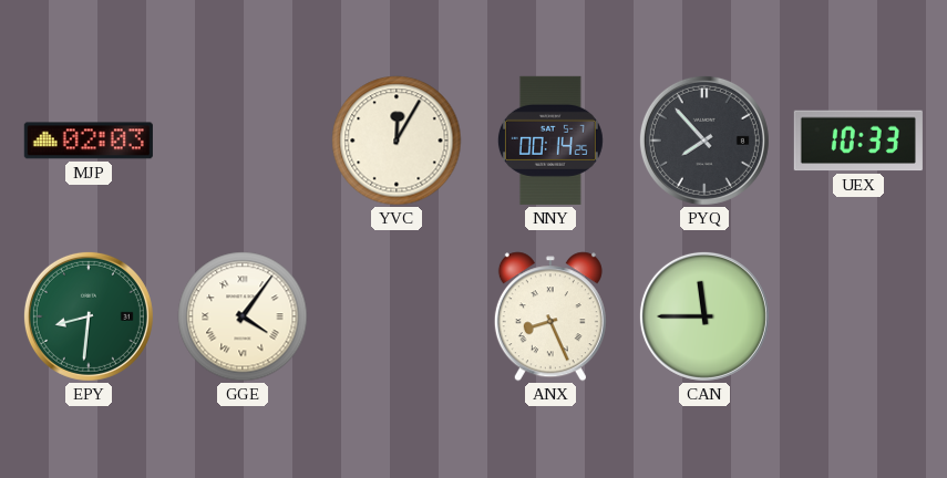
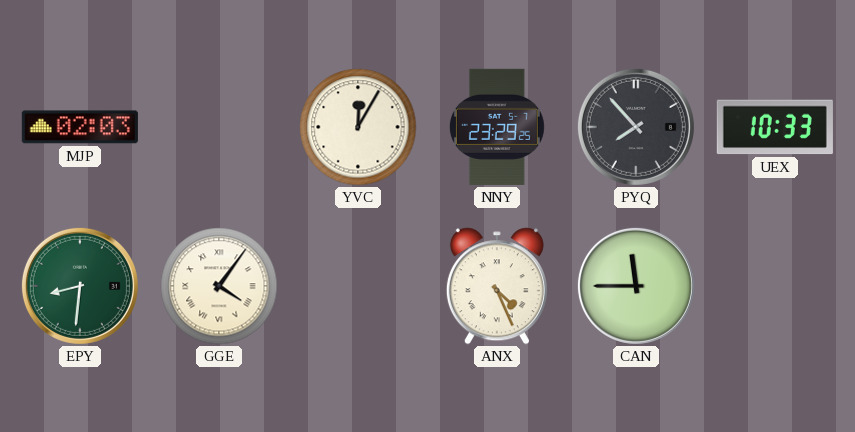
NNY: 00:14 -> 23:29 (497, 127)
ANX: 8:26 -> 4:26 (497, 286)
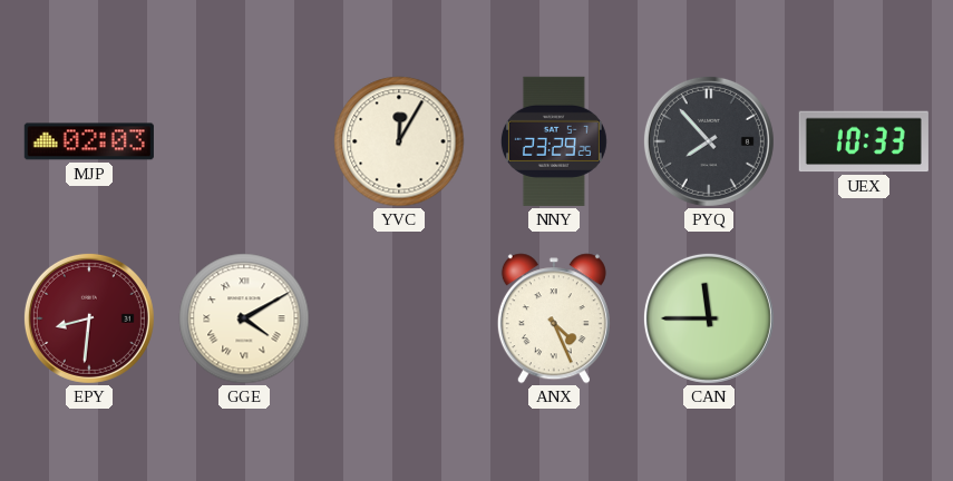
EPY dial: green -> burgundy (89, 318)
GGE: 4:06 -> 4:10 (244, 318)
